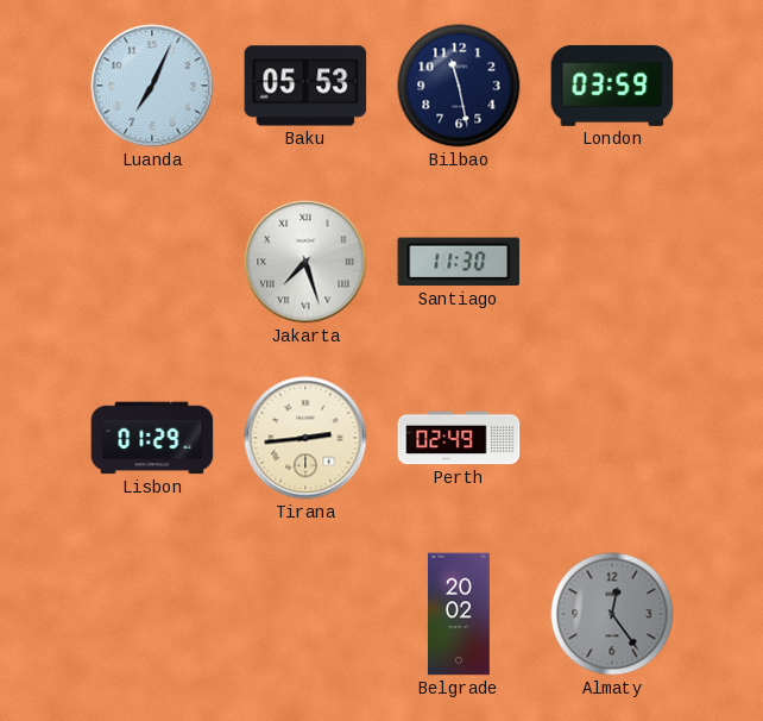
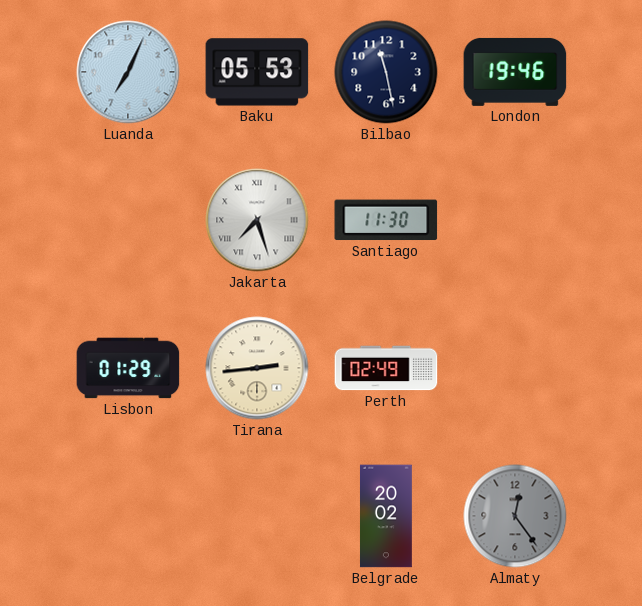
London: 03:59 -> 19:46 (515, 72)
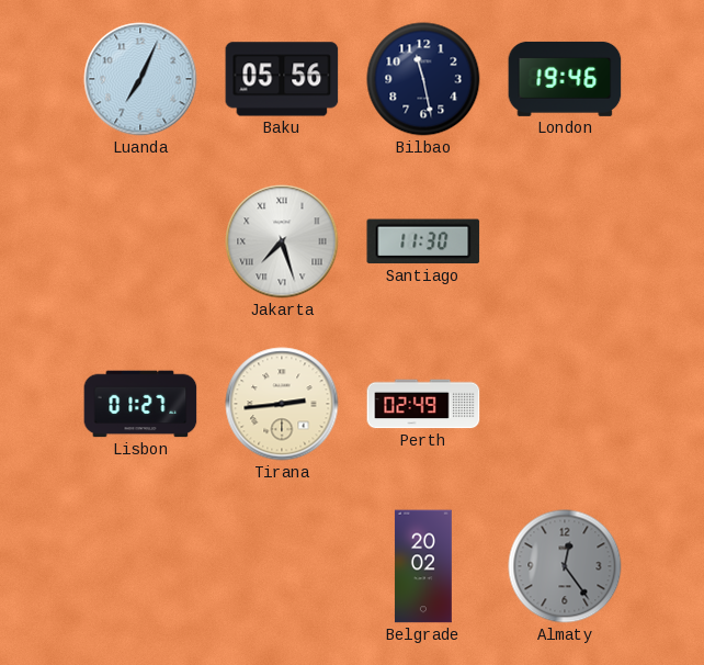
Baku: 05:53 -> 05:56 (282, 79)
Lisbon: 01:29 -> 01:27 (140, 404)
